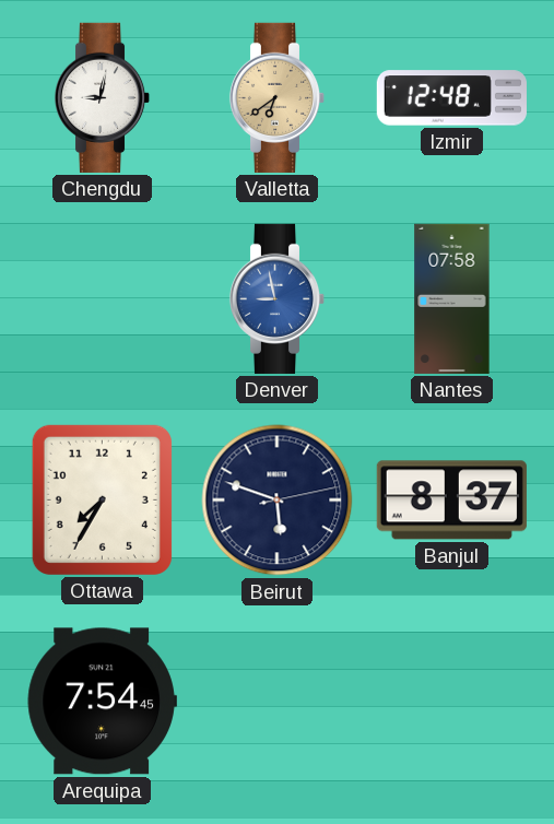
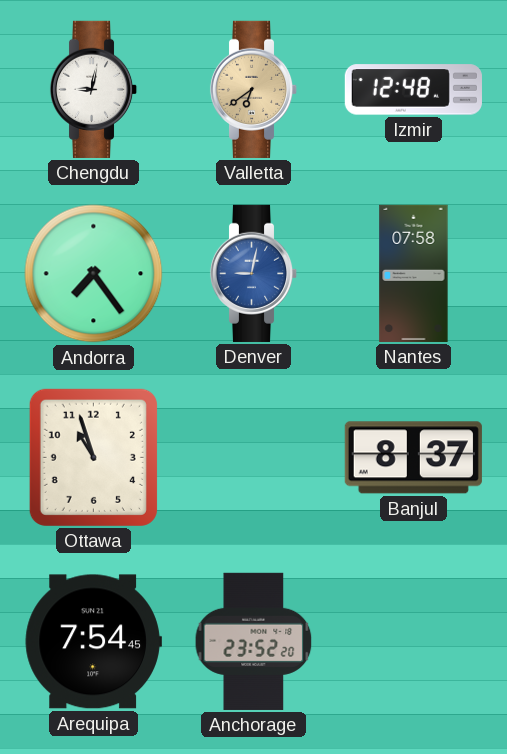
Andorra: none -> 7:24 (94, 274)
Denver: 8:58 -> 9:02 (254, 273)
Ottawa: 7:35 -> 10:57 (93, 457)
Beirut: 5:48 -> none (278, 501)
Anchorage: none -> 23:52 (254, 641)
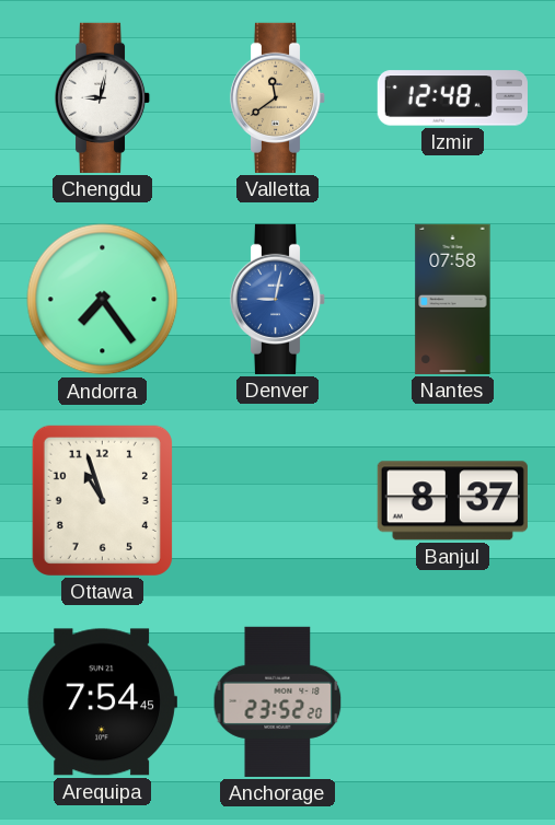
Valletta: 6:39 -> 11:39 (278, 97)
